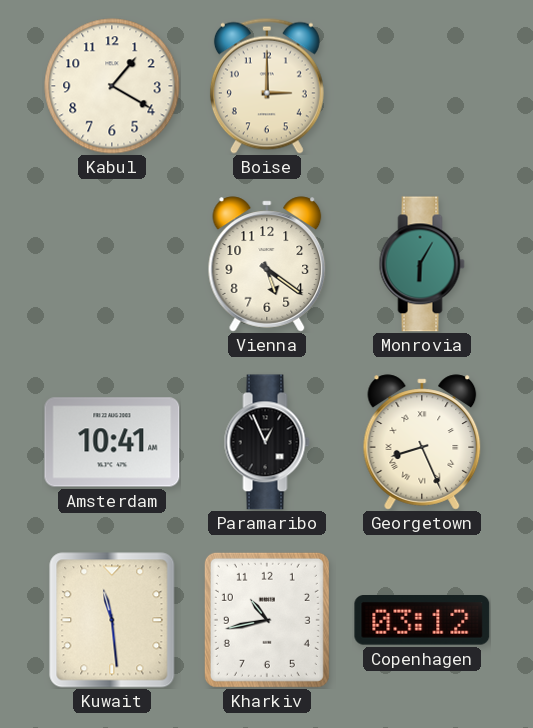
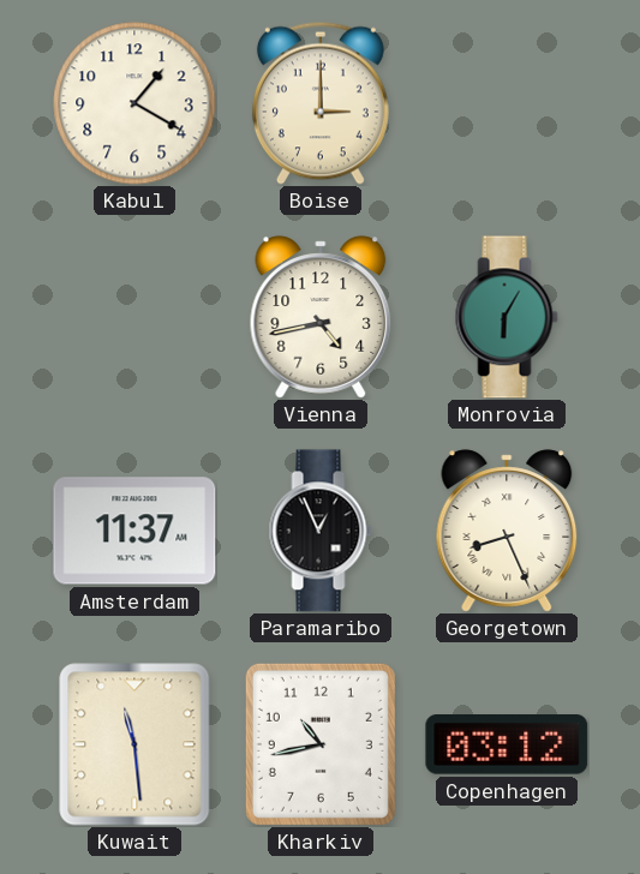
Vienna: 5:21 -> 4:43 (321, 317)
Amsterdam: 10:41 -> 11:37 (134, 531)
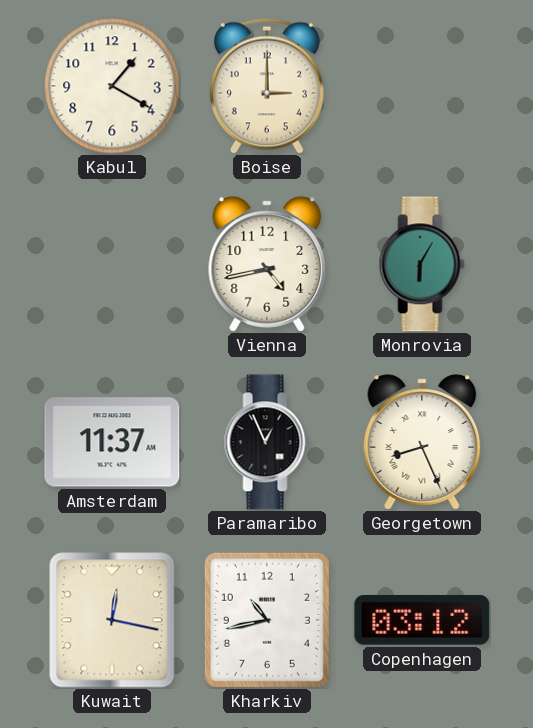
Kuwait: 11:29 -> 12:17 (112, 620)
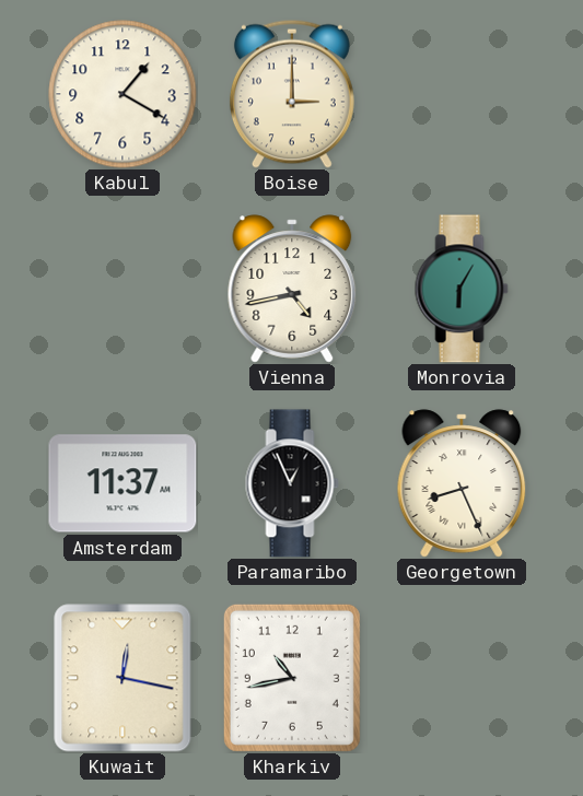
Copenhagen: 03:12 -> none (422, 621)
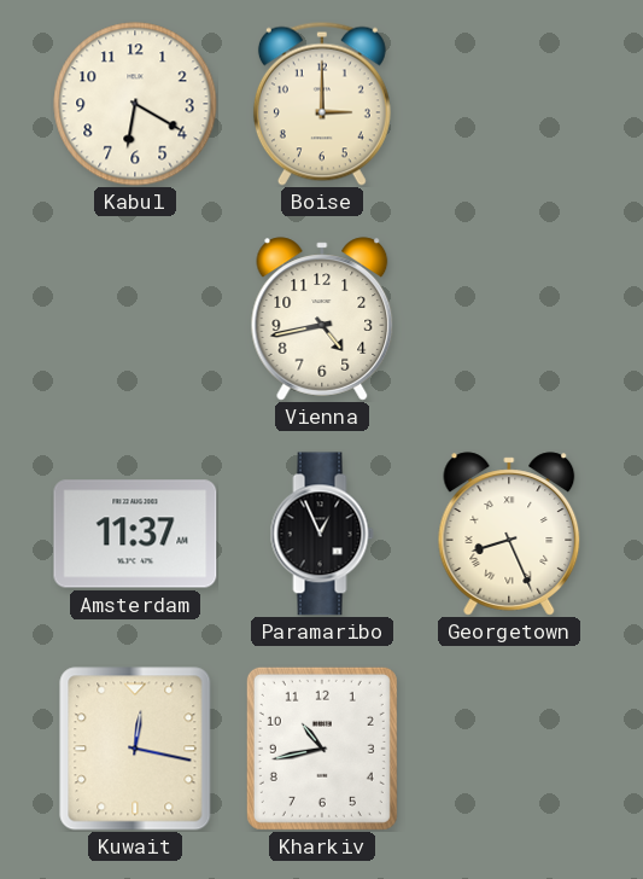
Kabul: 1:20 -> 6:20 (135, 104)
Monrovia: 6:05 -> none (462, 289)
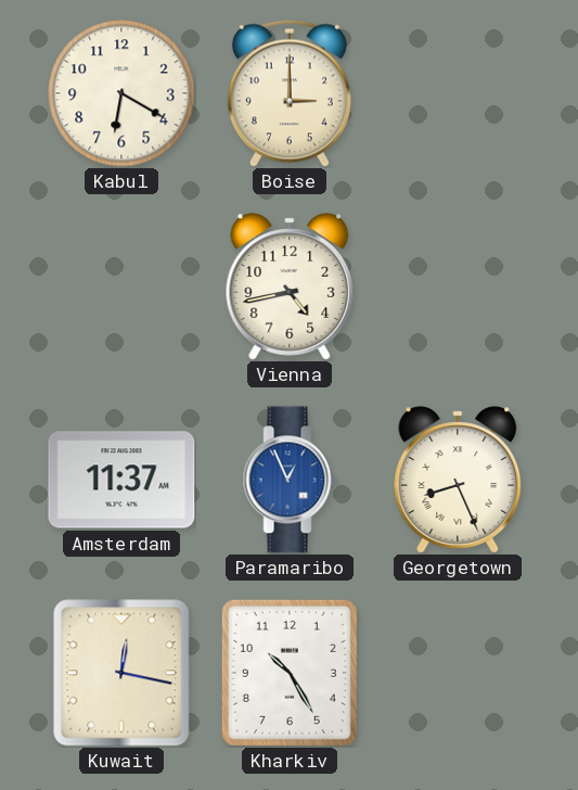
Paramaribo dial: black -> blue (290, 480)
Kharkiv: 10:43 -> 10:25 (290, 673)
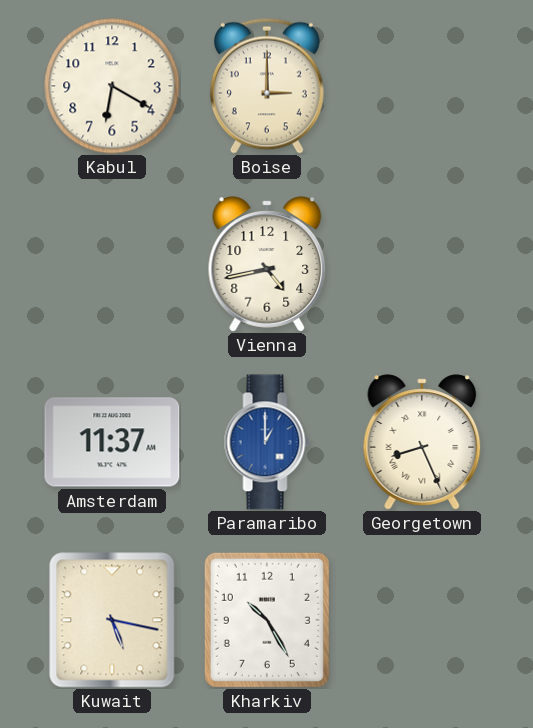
Paramaribo: 12:56 -> 1:00 (267, 442)
Kuwait: 12:17 -> 5:17 (112, 620)
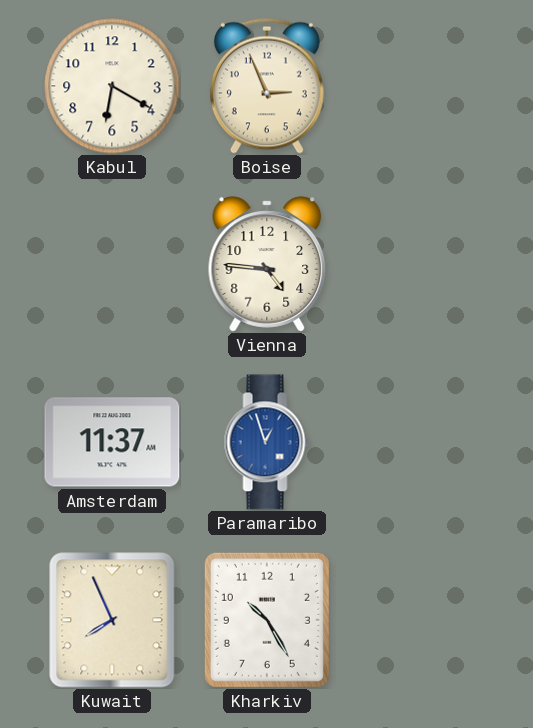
Boise: 3:00 -> 2:56 (267, 86)
Vienna: 4:43 -> 4:46 (267, 264)
Paramaribo: 1:00 -> 12:57 (267, 442)
Georgetown: 8:26 -> none (422, 442)
Kuwait: 5:17 -> 7:56 (112, 620)
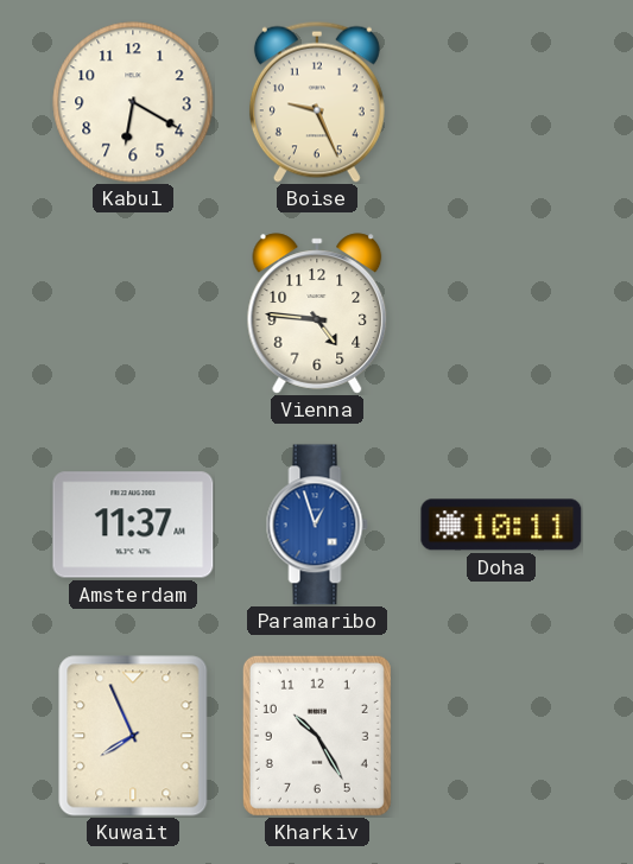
Boise: 2:56 -> 9:26 (317, 102)
Doha: none -> 10:11 (501, 525)
